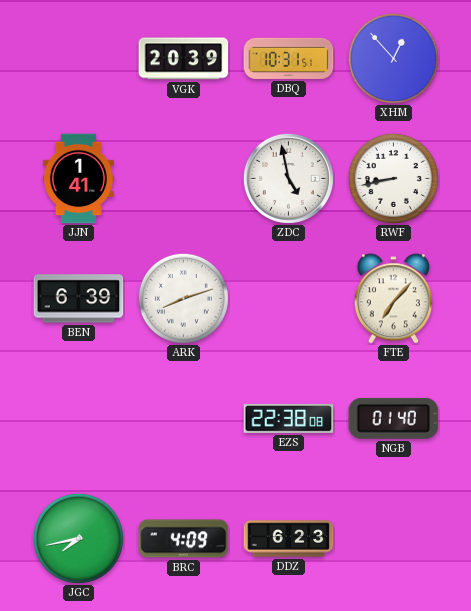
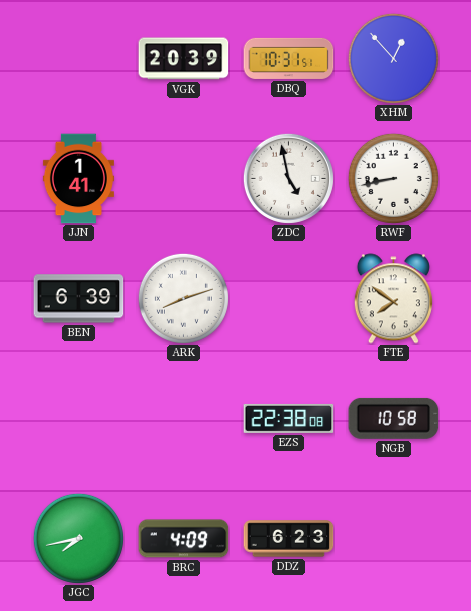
FTE: 7:07 -> 7:51 (393, 299)
NGB: 01:40 -> 10:58 (394, 418)
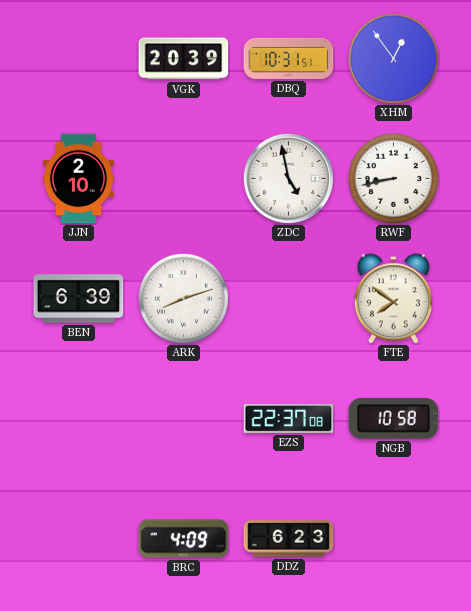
XHM: 12:53 -> 12:54 (393, 58)
JJN: 1:41 -> 2:10 (78, 179)
EZS: 22:38 -> 22:37 (289, 418)
JGC: 7:43 -> none (78, 538)
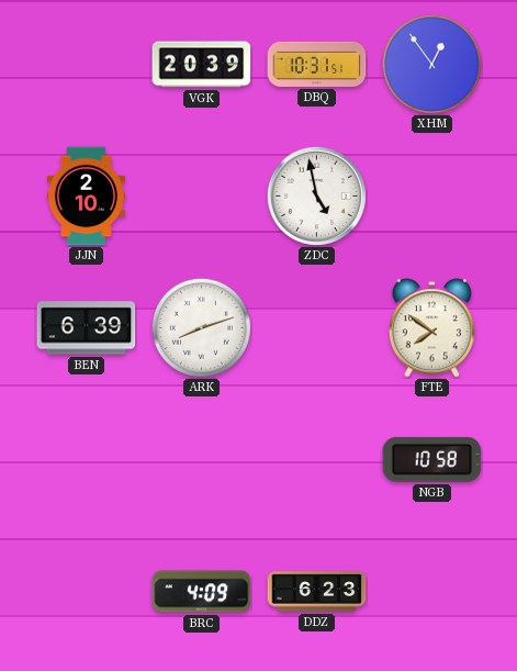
RWF: 8:43 -> none (393, 178)
EZS: 22:37 -> none (289, 418)
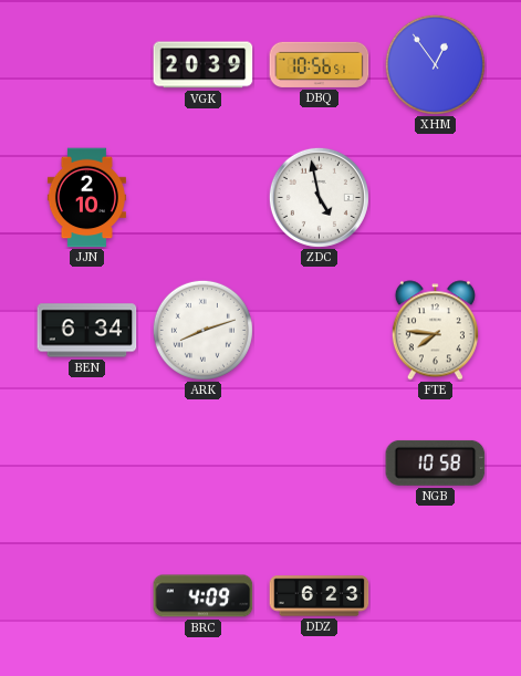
DBQ: 10:31 -> 10:56 (320, 64)
BEN: 6:39 -> 6:34 (87, 331)
FTE: 7:51 -> 7:46 (435, 331)
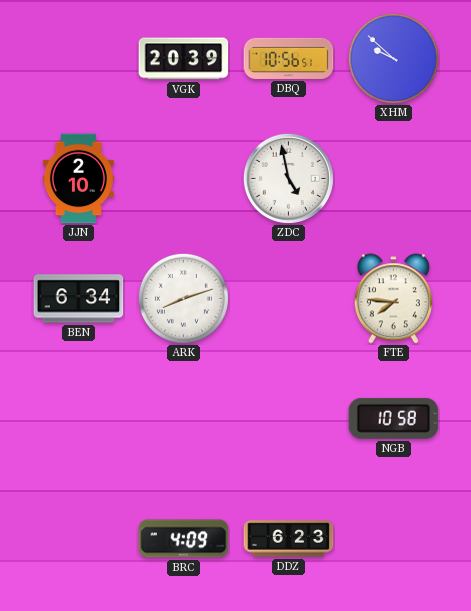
XHM: 12:54 -> 9:52 (393, 58)
